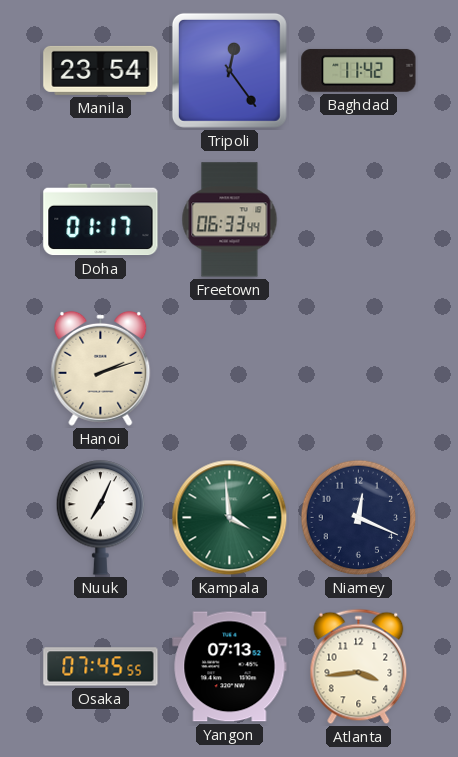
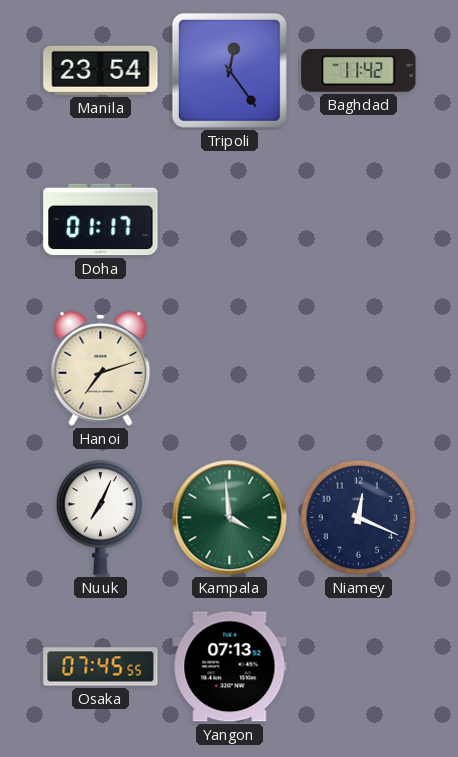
Freetown: 06:33 -> none (230, 220)
Hanoi: 2:12 -> 7:12 (101, 368)
Atlanta: 3:44 -> none (359, 667)
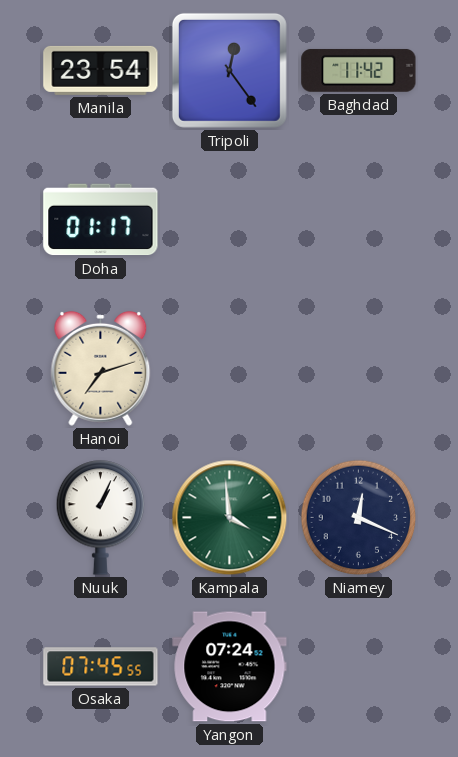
Nuuk: 7:04 -> 1:04 (101, 518)
Yangon: 07:13 -> 07:24 (230, 667)
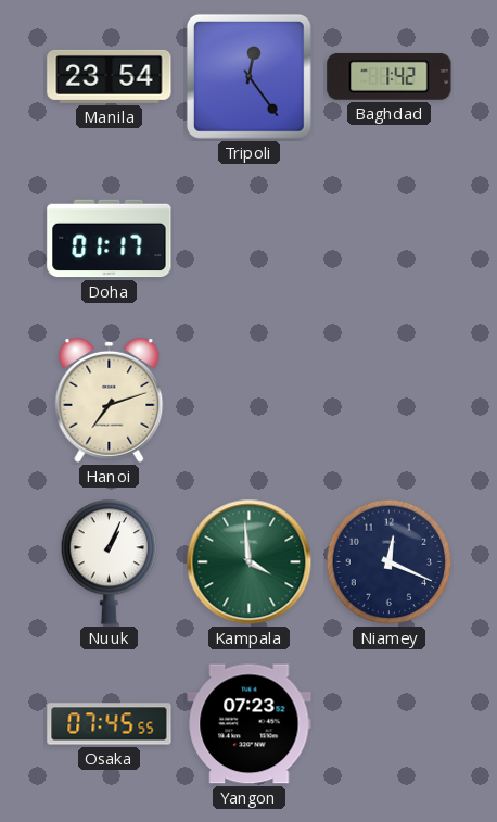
Baghdad: 11:42 -> 1:42 (390, 76)
Yangon: 07:24 -> 07:23 (250, 724)
